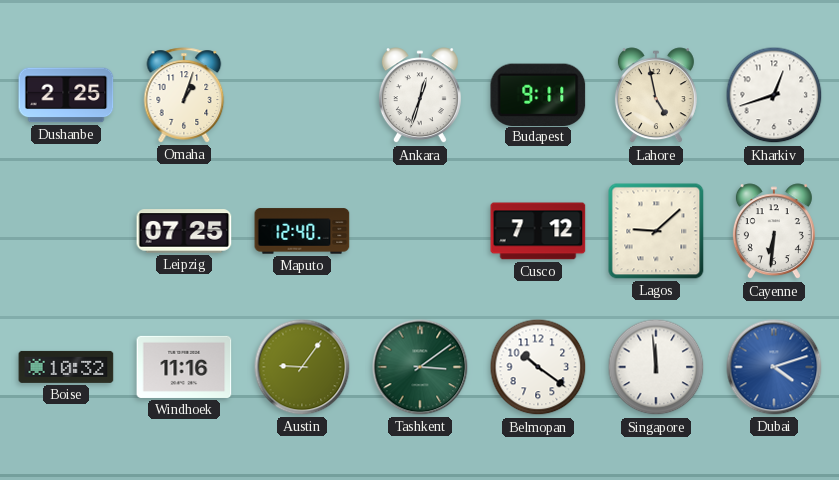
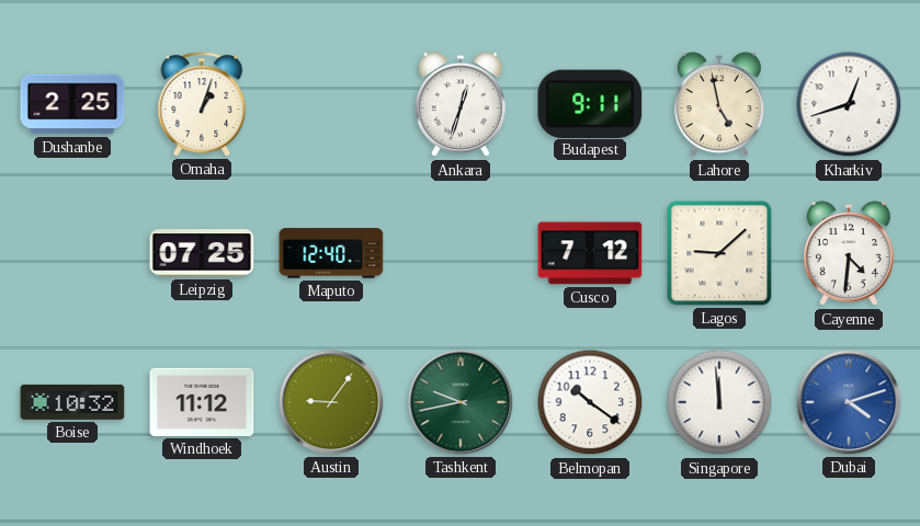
Cayenne: 6:31 -> 4:31 (849, 254)
Windhoek: 11:16 -> 11:12 (202, 402)
Tashkent: 3:09 -> 9:43 (461, 402)
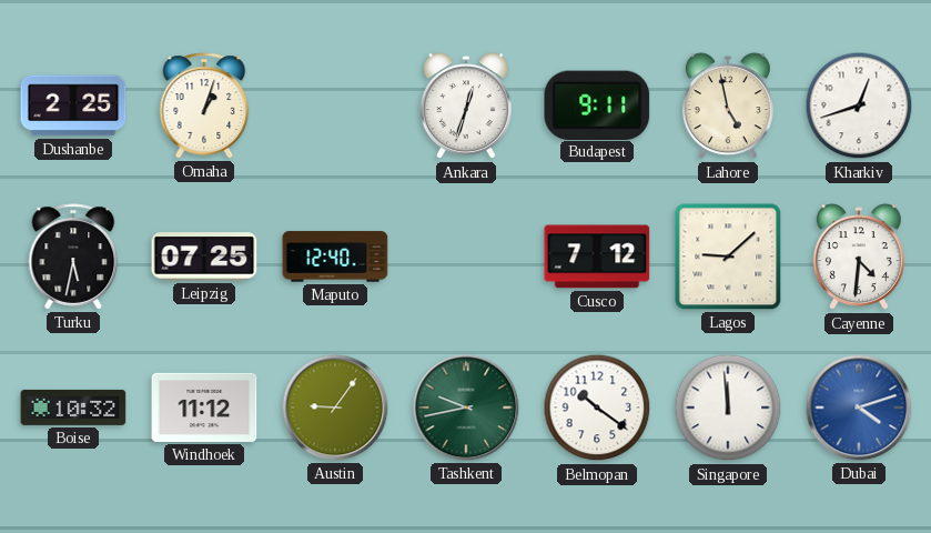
Turku: none -> 5:32 (73, 257)
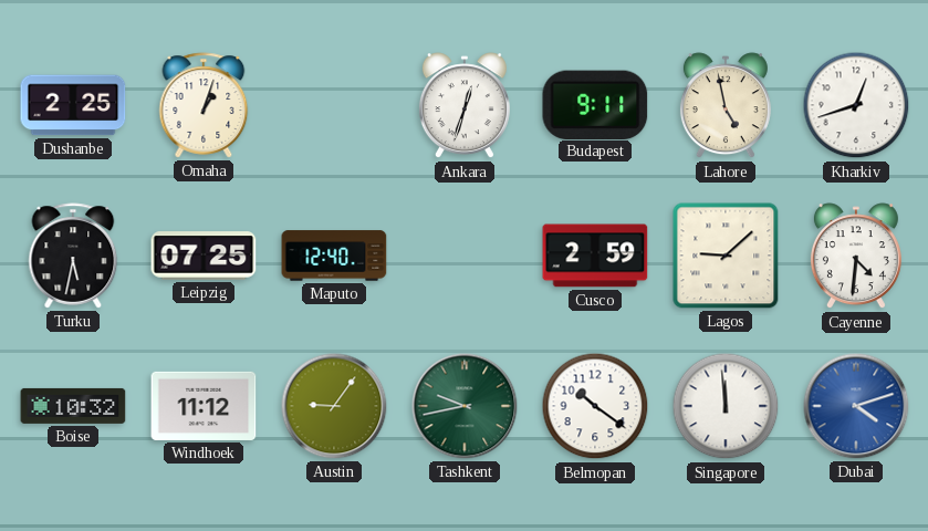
Cusco: 7:12 -> 2:59 (595, 256)
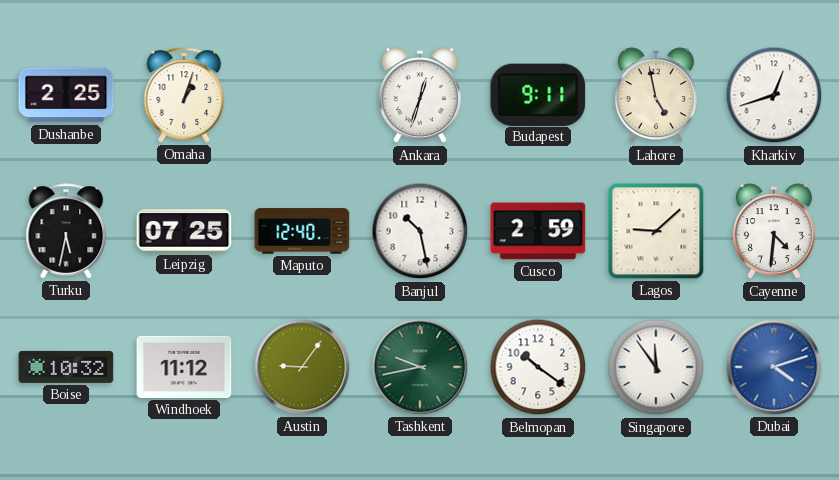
Banjul: none -> 10:28 (420, 231)
Singapore: 11:59 -> 11:54 (656, 367)
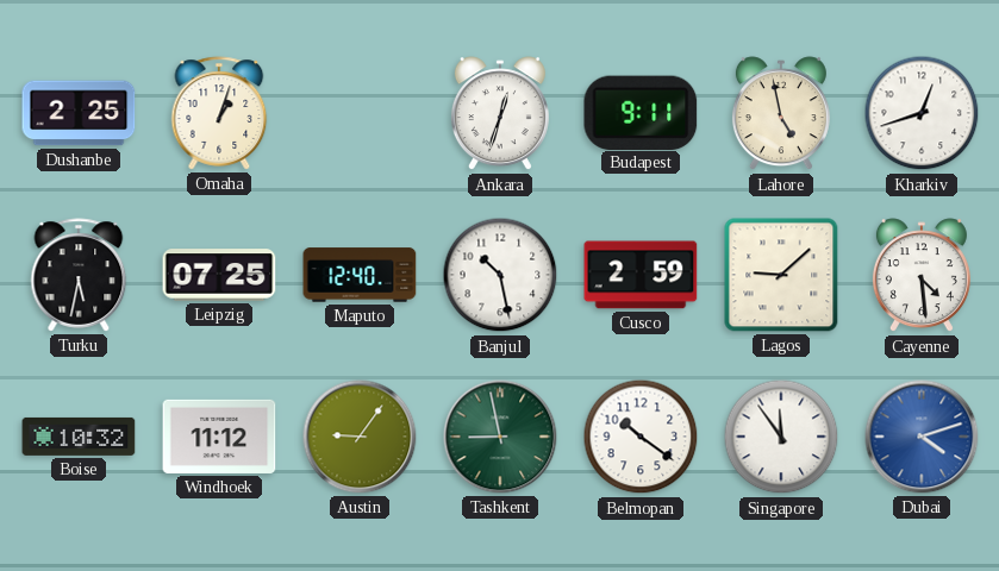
Cayenne: 4:31 -> 4:29 (922, 276)
Tashkent: 9:43 -> 8:58 (500, 437)
